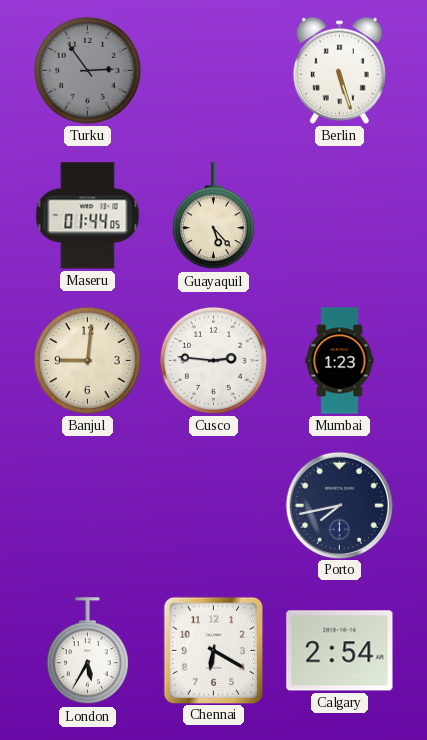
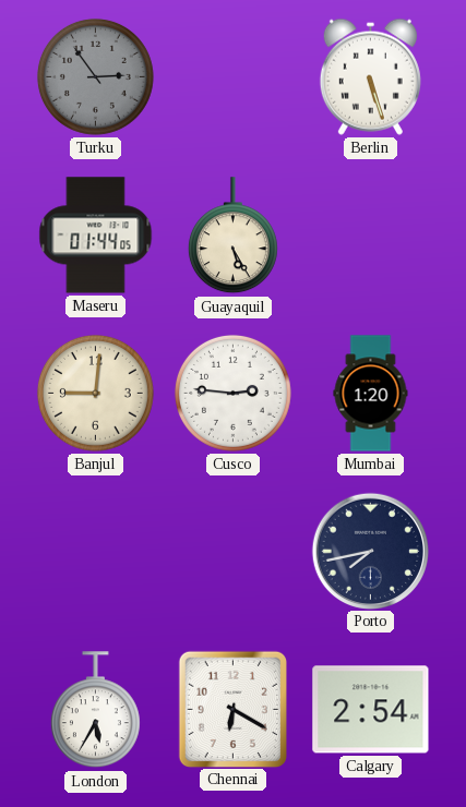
Guayaquil: 5:23 -> 5:25 (232, 236)
Mumbai: 1:23 -> 1:20 (371, 394)
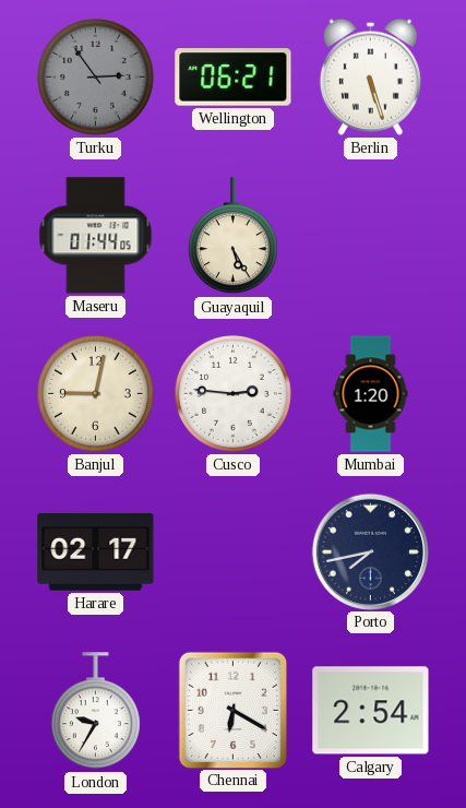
Wellington: none -> 06:21 (234, 78)
Banjul: 9:01 -> 9:02 (95, 393)
Harare: none -> 02:17 (96, 551)
London: 5:35 -> 9:35 (95, 711)
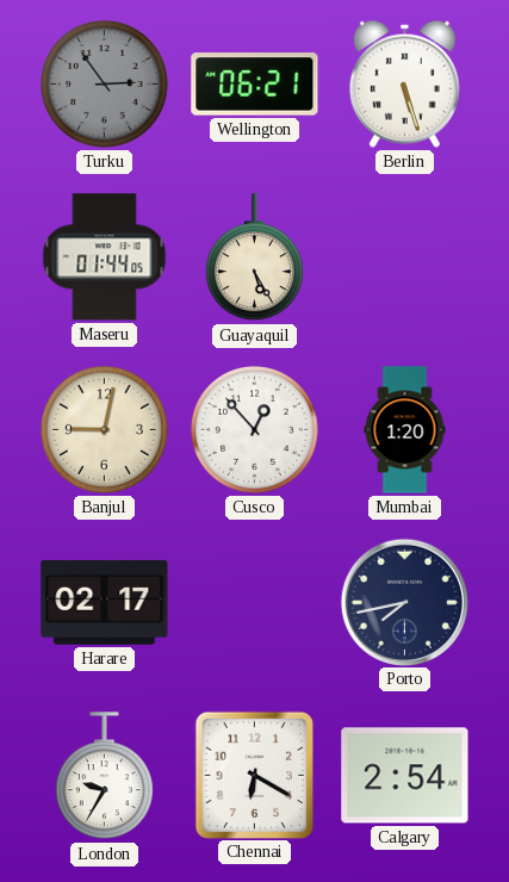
Cusco: 2:46 -> 12:53 (254, 429)
